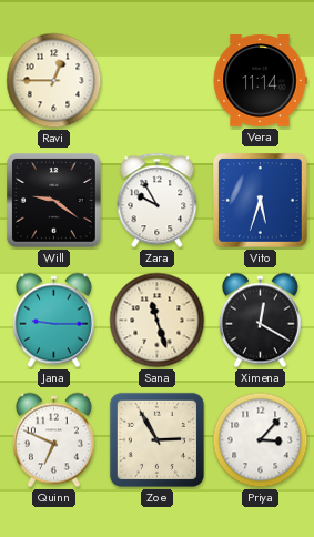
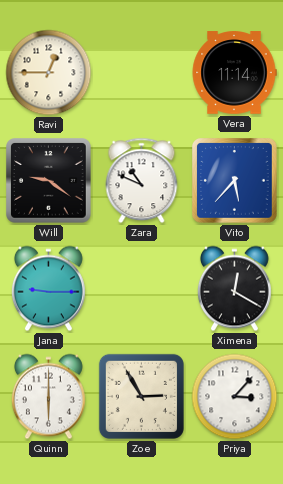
Zara: 9:55 -> 10:49 (142, 181)
Vito: 5:33 -> 5:37 (235, 181)
Sana: 11:27 -> none (158, 321)
Quinn: 6:49 -> 6:00 (48, 397)
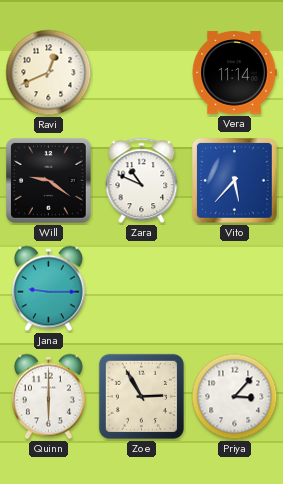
Ravi: 12:45 -> 12:41 (49, 73)
Ximena: 12:20 -> none (234, 289)
